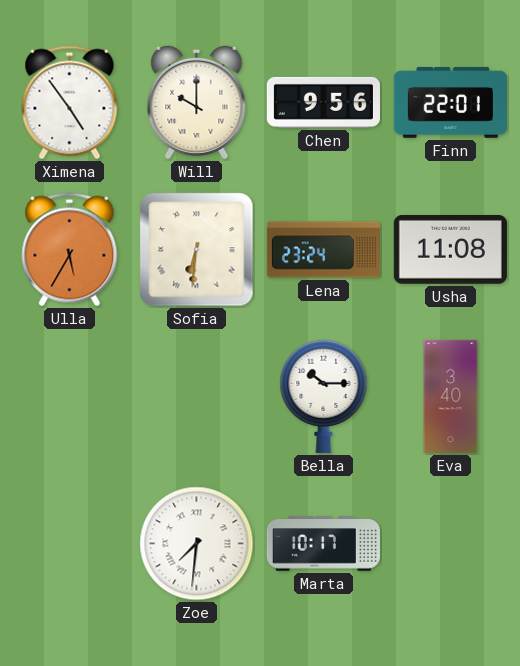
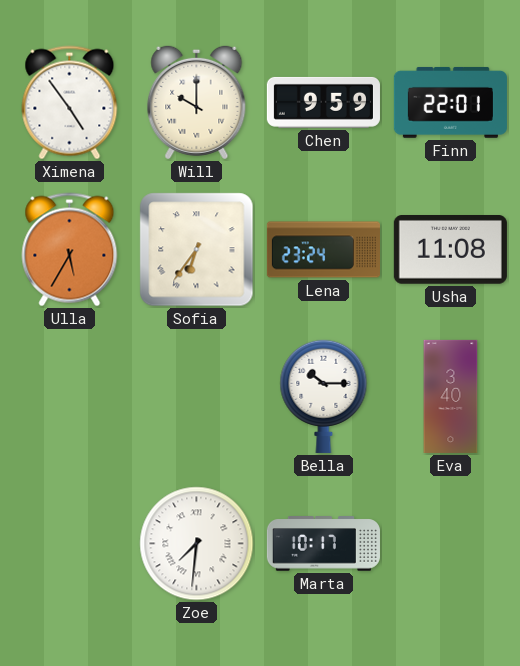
Chen: 9:56 -> 9:59 (323, 102)
Sofia: 6:31 -> 6:36 (197, 250)
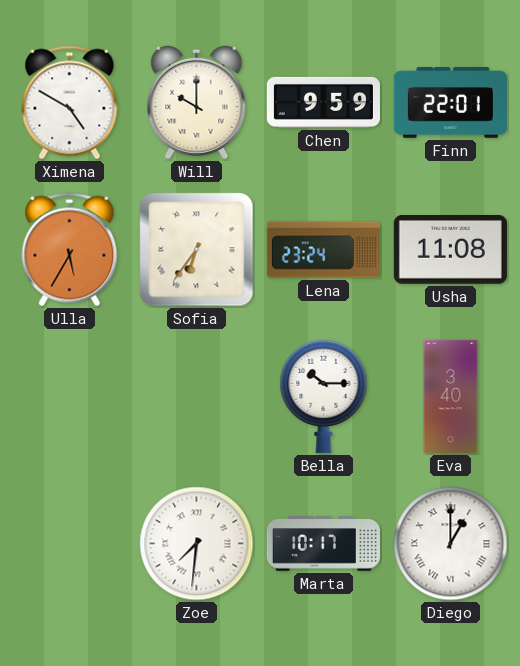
Ximena: 4:54 -> 4:50 (70, 103)
Diego: none -> 1:00 (451, 544)
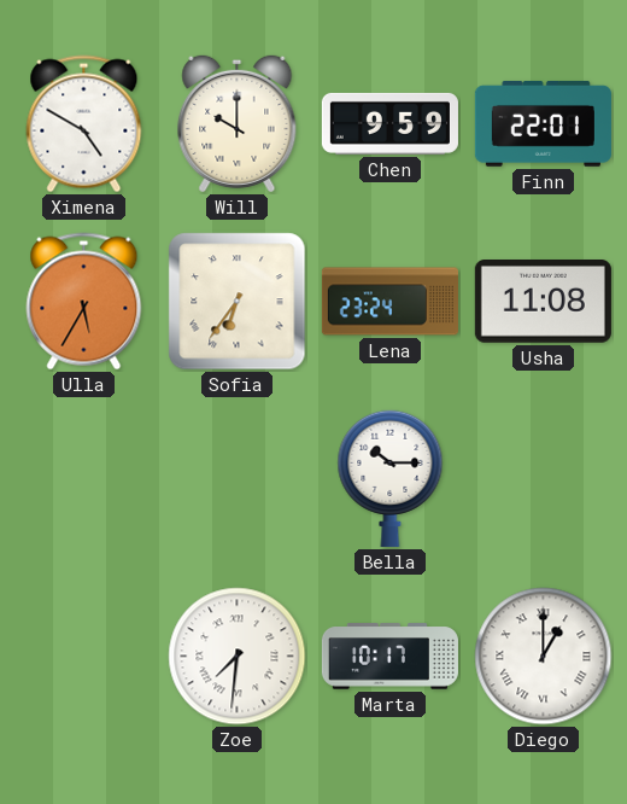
Eva: 3:40 -> none (451, 396)
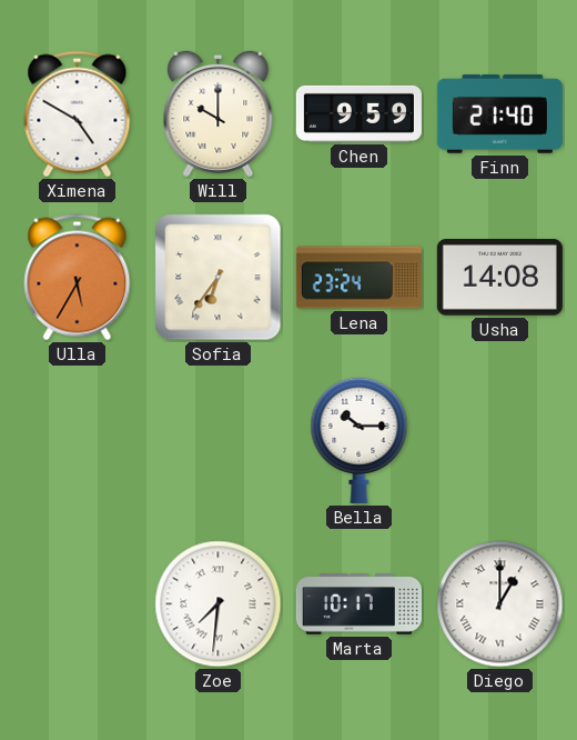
Finn: 22:01 -> 21:40 (499, 114)
Usha: 11:08 -> 14:08 (499, 278)
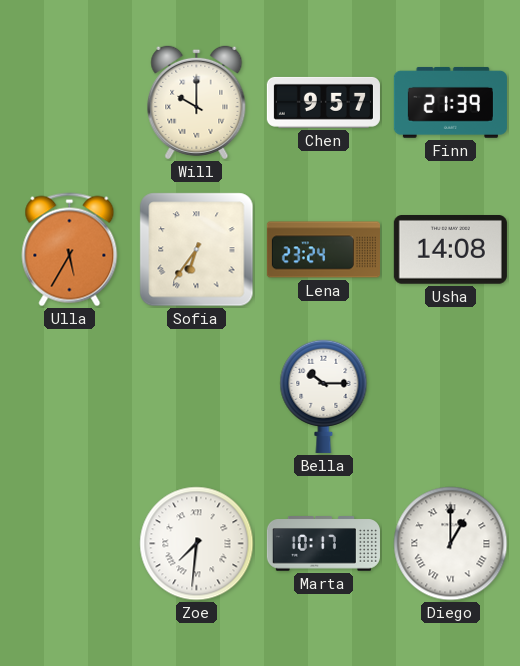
Ximena: 4:50 -> none (78, 114)
Chen: 9:59 -> 9:57 (323, 102)
Finn: 21:40 -> 21:39 (450, 103)
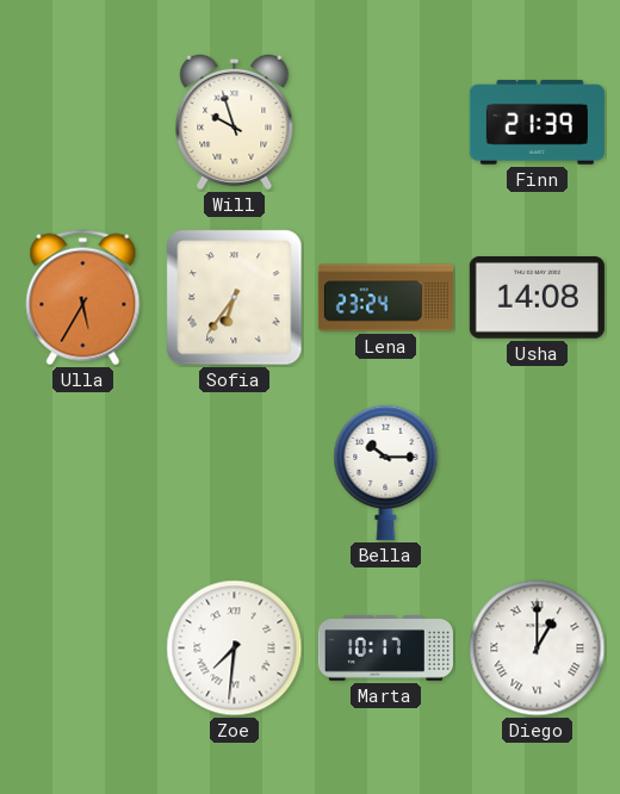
Will: 10:00 -> 9:57 (235, 122)
Chen: 9:57 -> none (323, 102)
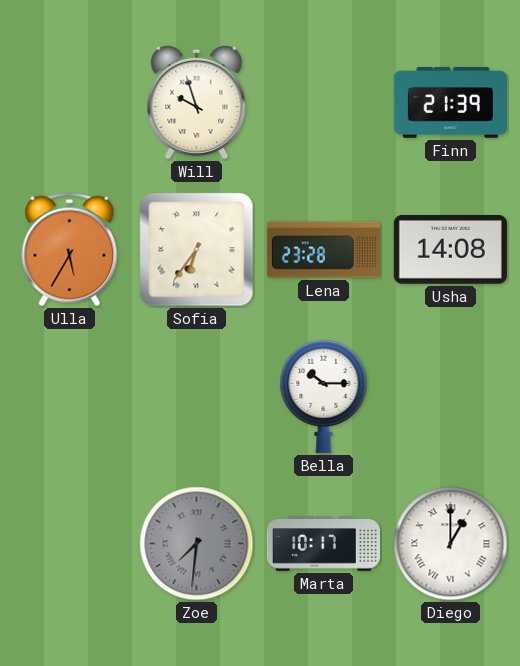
Lena: 23:24 -> 23:28 (323, 250)
Zoe dial: white -> grey (197, 544)
